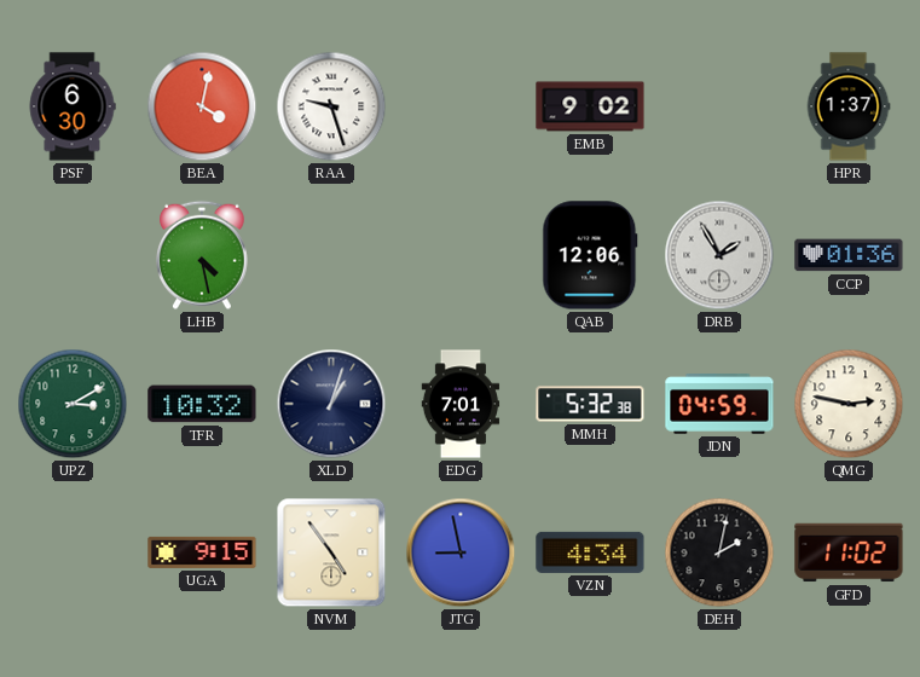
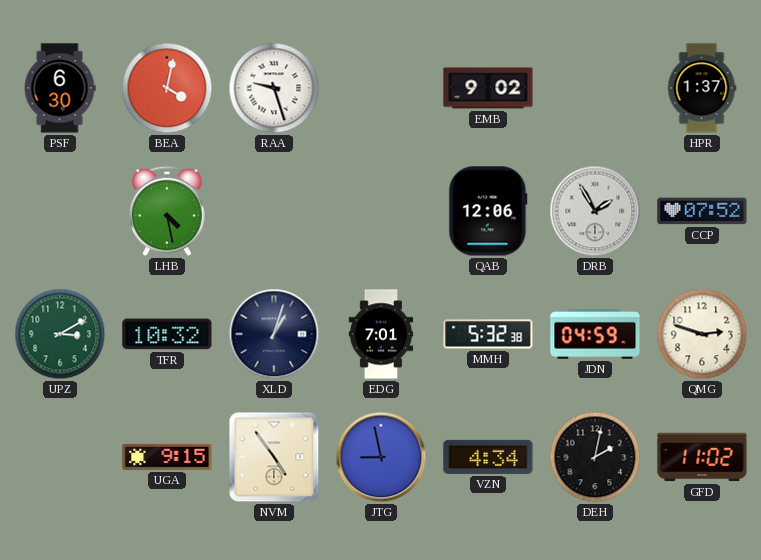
CCP: 01:36 -> 07:52 (702, 211)
QMG: 2:47 -> 2:48 (702, 334)
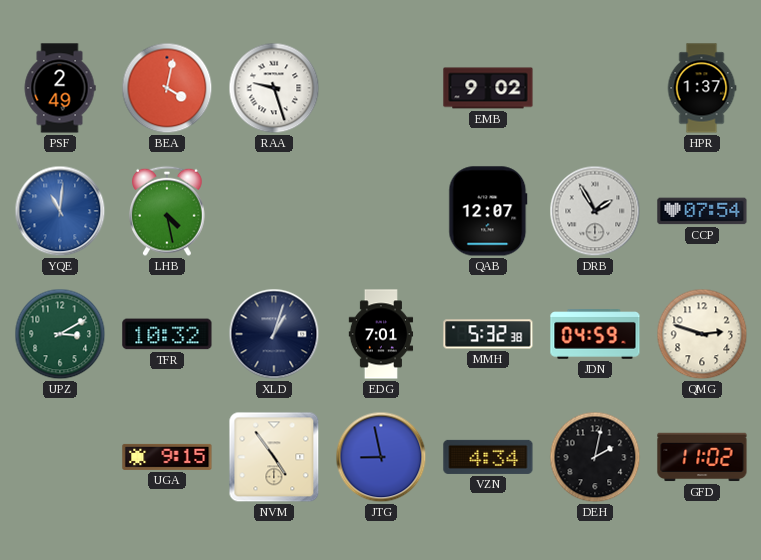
PSF: 6:30 -> 2:49 (60, 88)
YQE: none -> 11:01 (60, 211)
QAB: 12:06 -> 12:07 (488, 211)
CCP: 07:52 -> 07:54 (702, 211)
